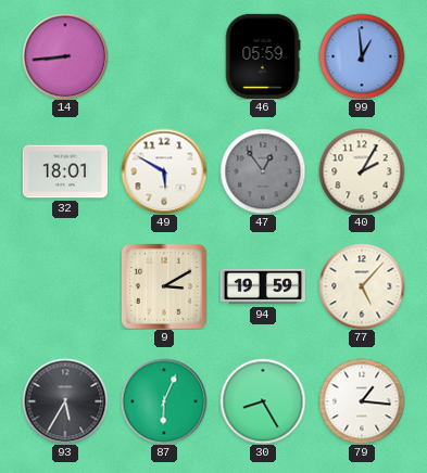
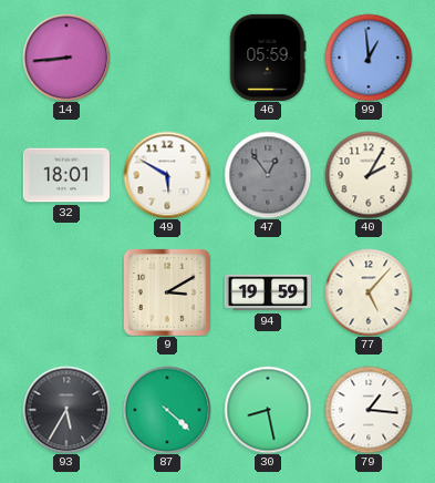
87: 6:04 -> 4:22 (167, 410)
30: 8:25 -> 8:28 (268, 410)
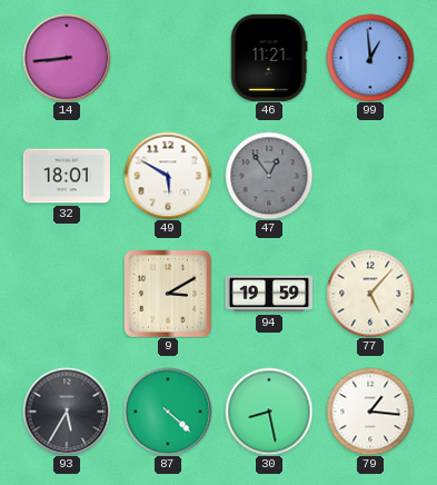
46: 05:59 -> 11:21 (269, 58)
40: 2:05 -> none (369, 175)
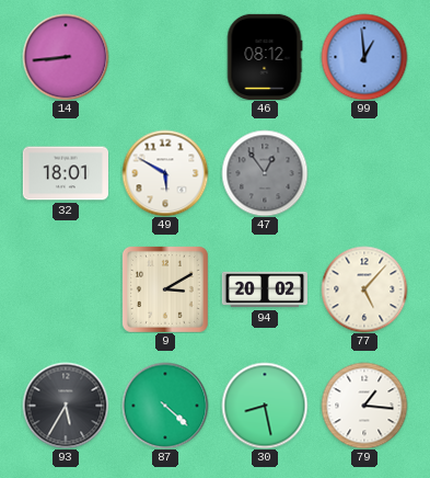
46: 11:21 -> 08:12 (265, 57)
94: 19:59 -> 20:02 (264, 289)
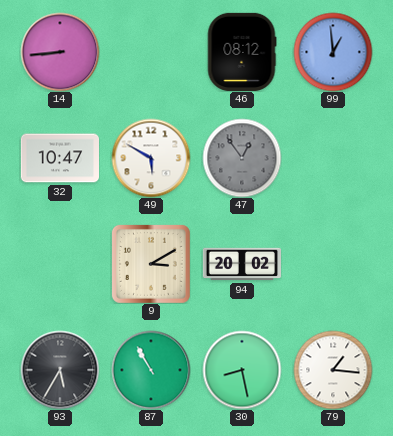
32: 18:01 -> 10:47 (59, 158)
77: 5:07 -> none (364, 289)
87: 4:22 -> 10:55 (151, 370)
